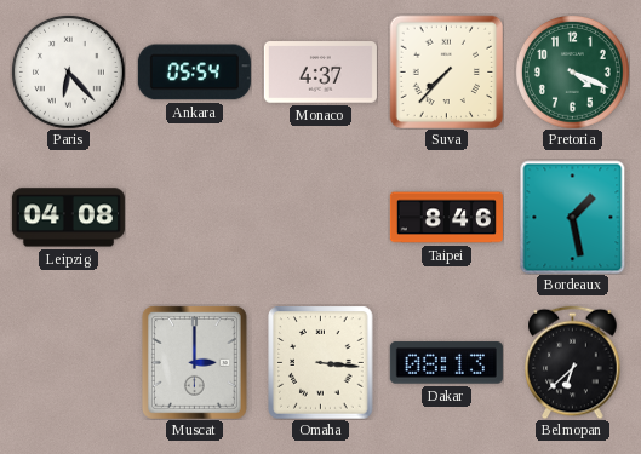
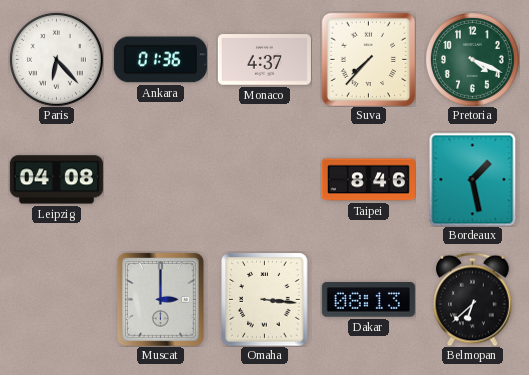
Ankara: 05:54 -> 01:36 (160, 60)
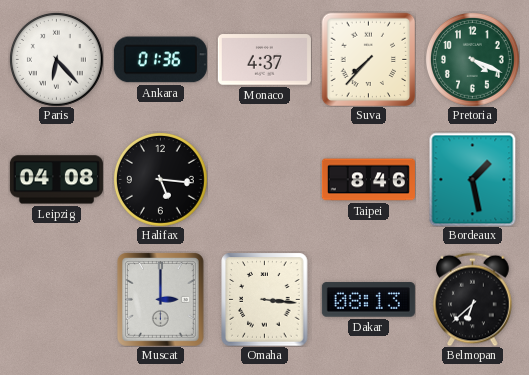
Halifax: none -> 5:16 (160, 179)
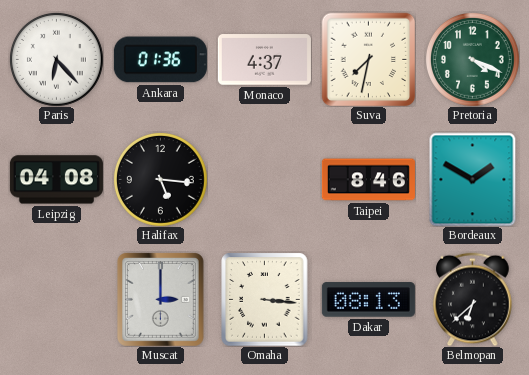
Suva: 7:37 -> 7:32 (368, 59)
Bordeaux: 1:28 -> 1:50 (473, 179)
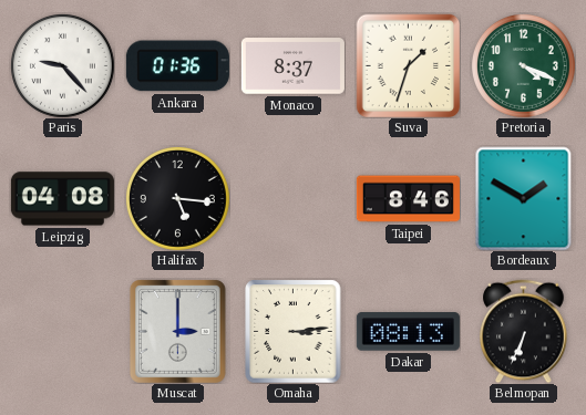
Paris: 6:23 -> 9:23 (62, 65)
Monaco: 4:37 -> 8:37 (292, 66)
Suva: 7:32 -> 1:33 (408, 65)
Omaha: 3:16 -> 3:14 (294, 331)
Belmopan: 6:38 -> 6:34 (524, 331)
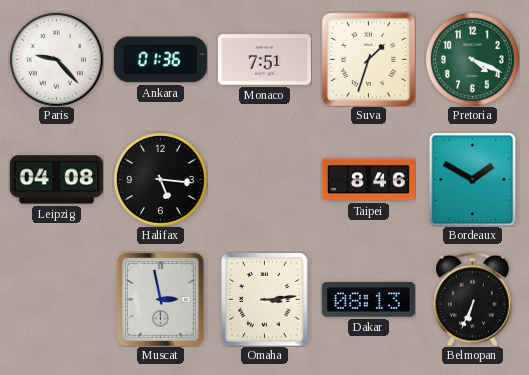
Monaco: 8:37 -> 7:51 (264, 60)
Muscat: 3:00 -> 2:58 (160, 299)
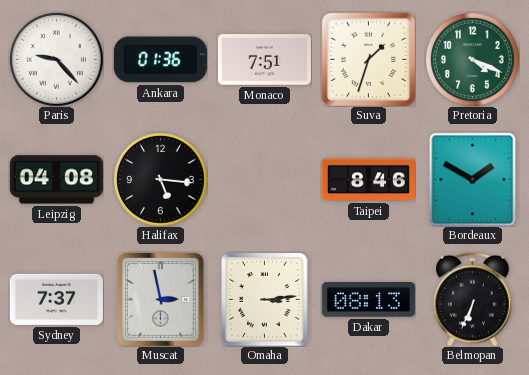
Sydney: none -> 7:37 (56, 299)
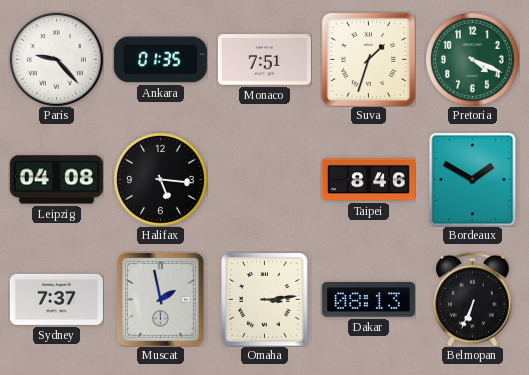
Ankara: 01:36 -> 01:35 (160, 60)
Muscat: 2:58 -> 1:58 (160, 299)
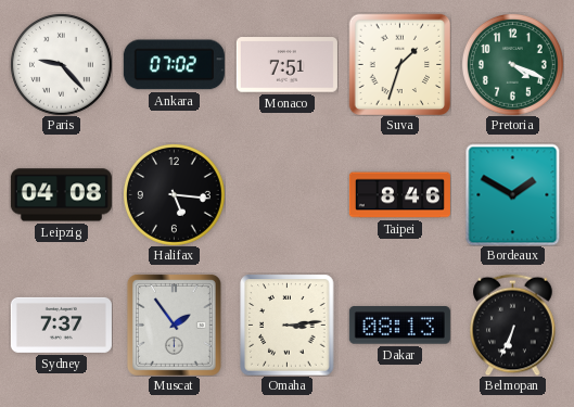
Ankara: 01:35 -> 07:02 (174, 65)
Muscat: 1:58 -> 1:54 (174, 325)
